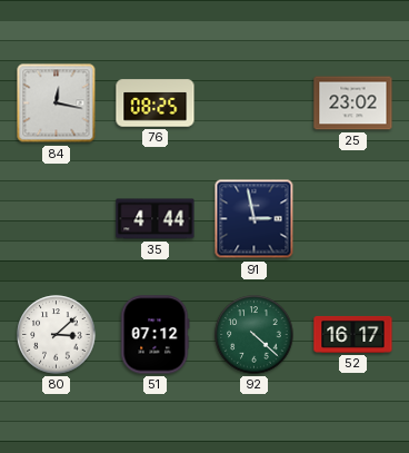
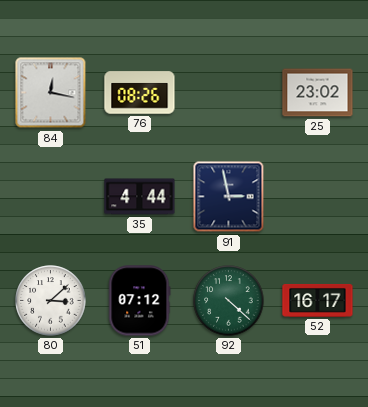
76: 08:25 -> 08:26 (140, 93)
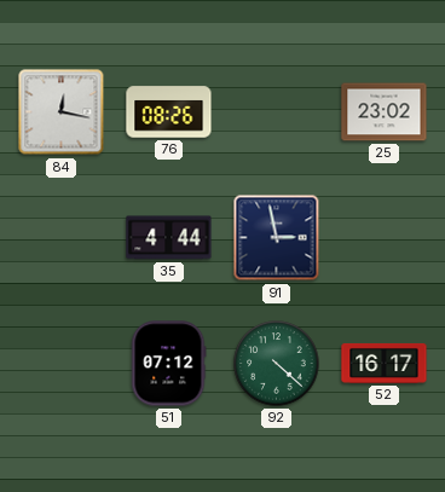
80: 3:08 -> none (51, 301)
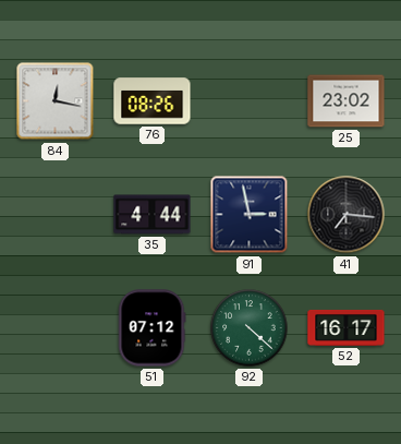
41: none -> 7:16 (347, 215)
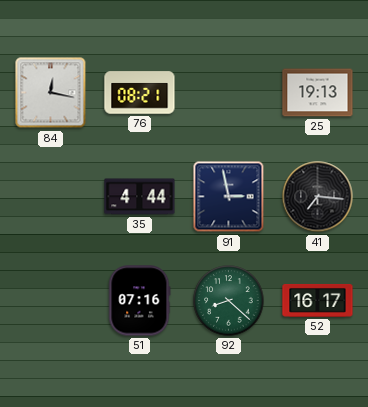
76: 08:26 -> 08:21 (140, 93)
25: 23:02 -> 19:13 (318, 93)
51: 07:12 -> 07:16 (140, 301)
92: 4:22 -> 8:22 (229, 301)
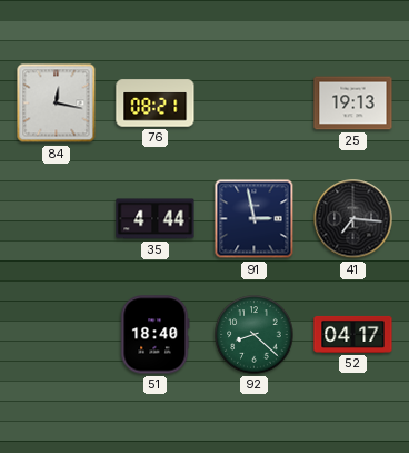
51: 07:16 -> 18:40 (156, 335)
52: 16:17 -> 04:17 (353, 334)
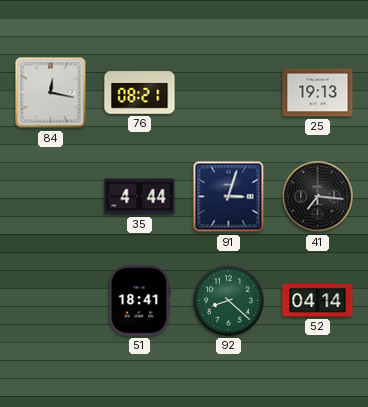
91: 2:58 -> 3:03 (229, 197)
51: 18:40 -> 18:41 (140, 301)
52: 04:17 -> 04:14 (318, 300)
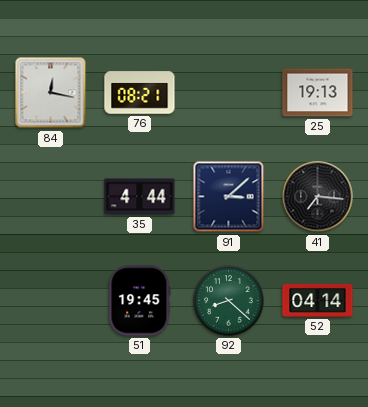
91: 3:03 -> 3:08 (229, 197)
51: 18:41 -> 19:45 (140, 301)
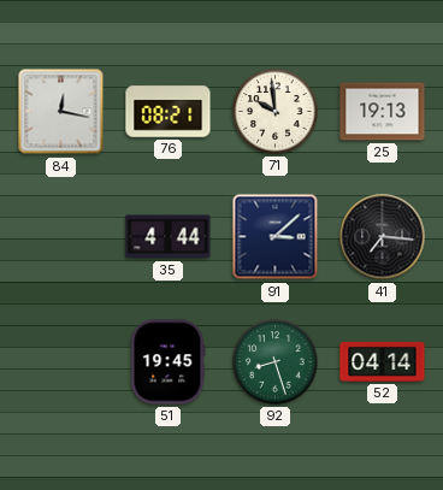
71: none -> 9:59 (276, 112)
92: 8:22 -> 8:27 (276, 362)
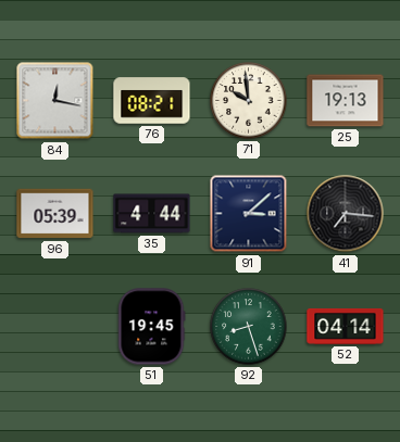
96: none -> 05:39 (55, 214)
